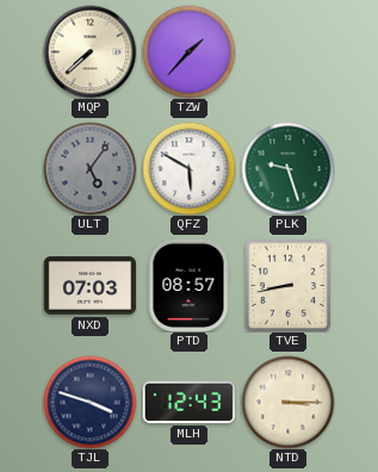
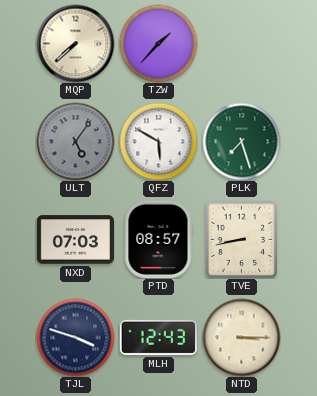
PLK: 9:27 -> 7:27 (241, 141)
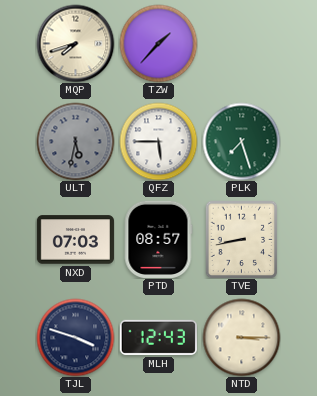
MQP: 7:38 -> 7:42 (75, 43)
ULT: 5:06 -> 5:32 (75, 141)
QFZ: 5:50 -> 5:45 (158, 141)
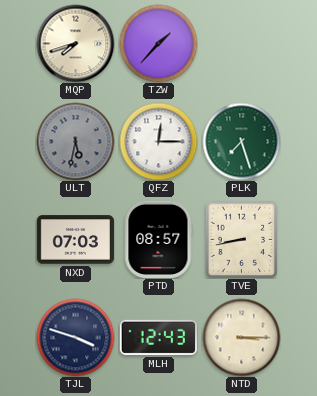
QFZ: 5:45 -> 12:15 (158, 141)
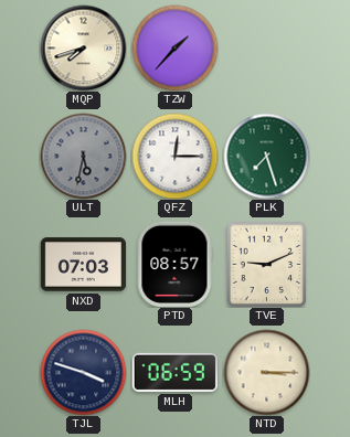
TVE: 8:43 -> 9:11 (267, 264)
MLH: 12:43 -> 06:59 (174, 372)
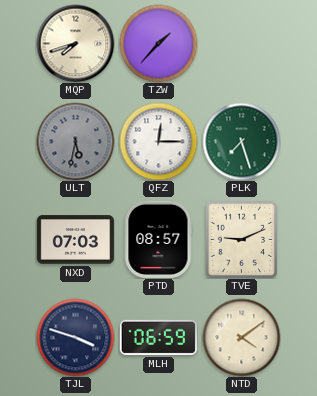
NTD: 3:15 -> 4:09 (241, 337)
